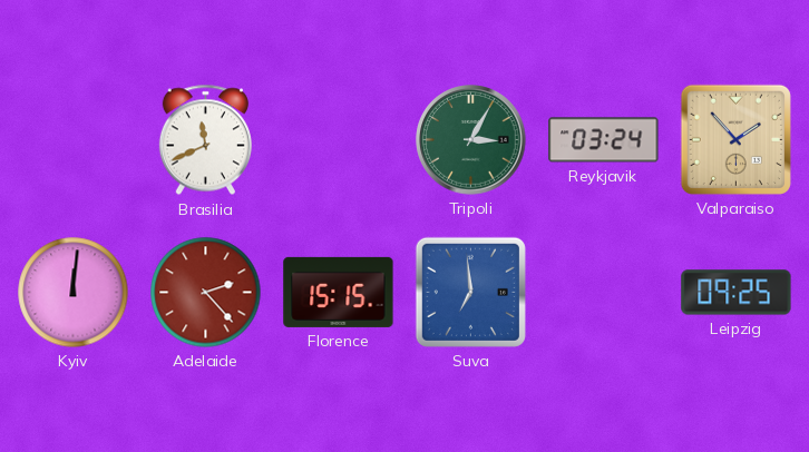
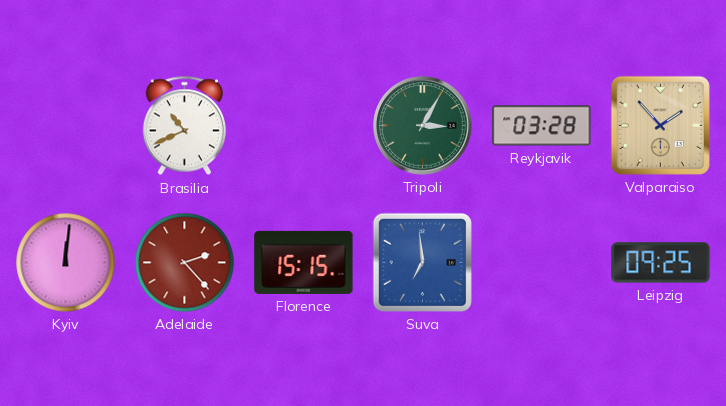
Brasilia: 11:41 -> 10:41 (184, 126)
Reykjavik: 03:24 -> 03:28 (542, 126)
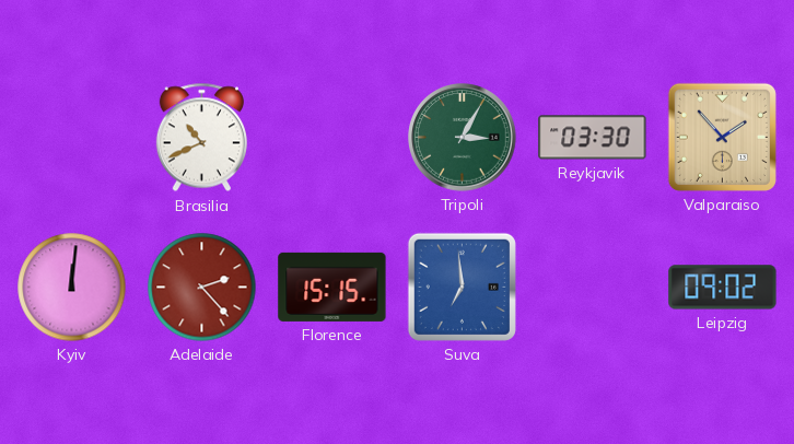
Reykjavik: 03:28 -> 03:30 (593, 138)
Leipzig: 09:25 -> 09:02 (723, 288)
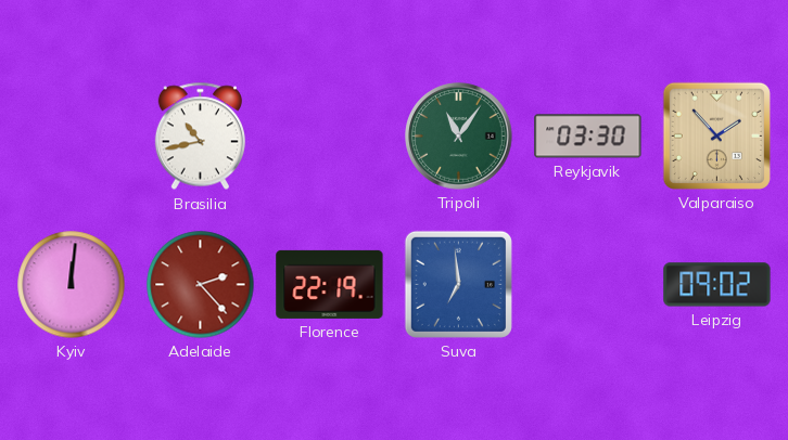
Brasilia: 10:41 -> 10:43 (200, 137)
Tripoli: 3:05 -> 11:06 (459, 137)
Florence: 15:15 -> 22:19 (330, 284)
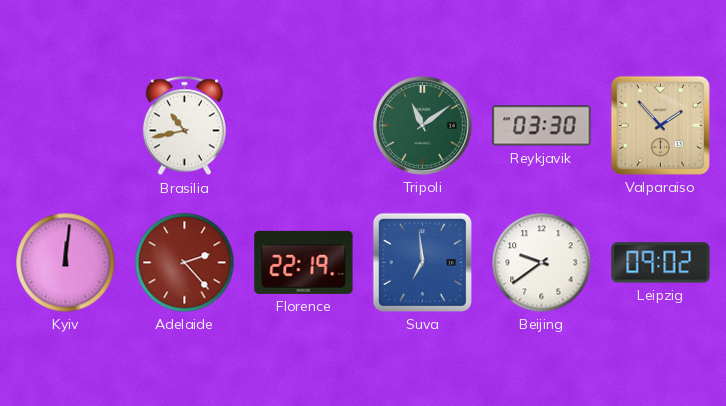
Tripoli: 11:06 -> 11:09 (423, 126)
Beijing: none -> 9:39 (542, 263)
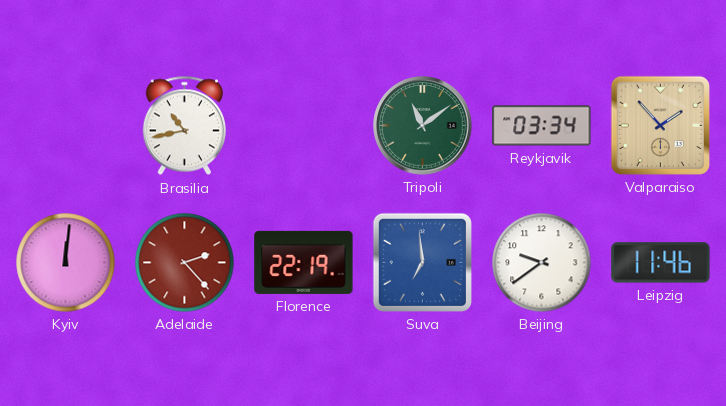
Reykjavik: 03:30 -> 03:34 (542, 126)
Leipzig: 09:02 -> 11:46 (661, 263)
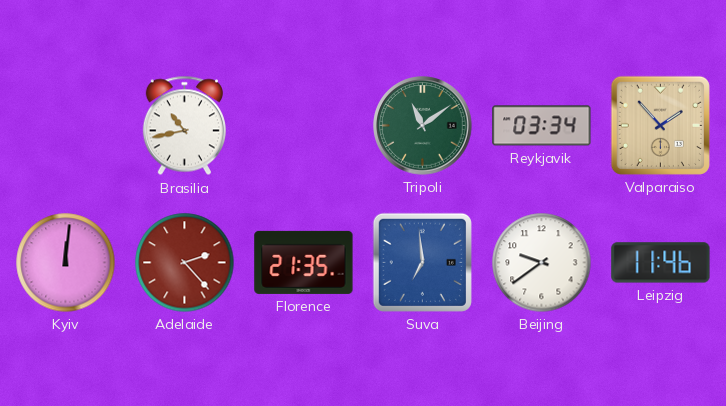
Florence: 22:19 -> 21:35 (304, 262)
